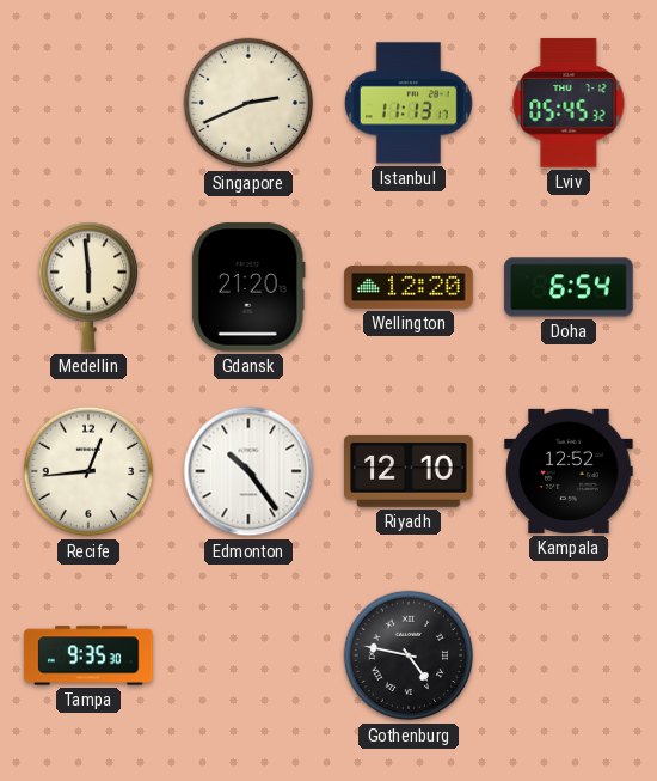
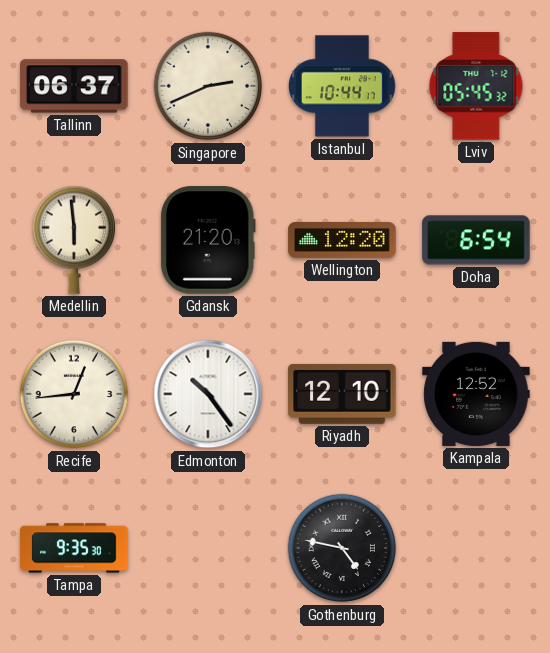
Tallinn: none -> 06:37 (74, 86)
Istanbul: 11:13 -> 10:44 (342, 86)
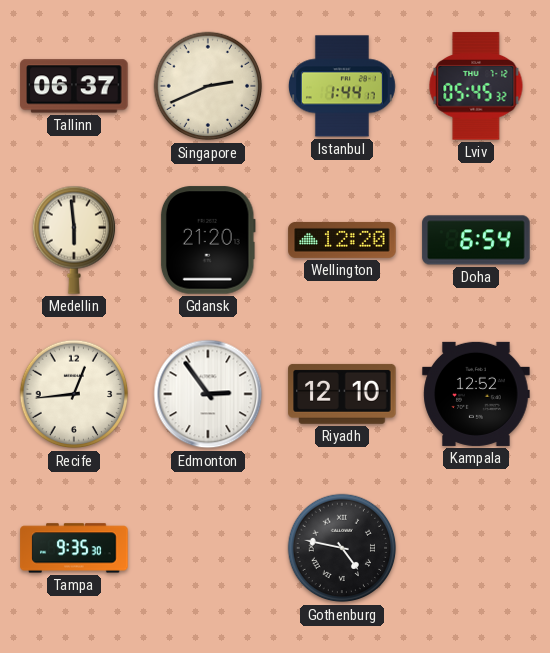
Istanbul: 10:44 -> 1:44 (342, 86)
Edmonton: 10:24 -> 2:54 (208, 394)
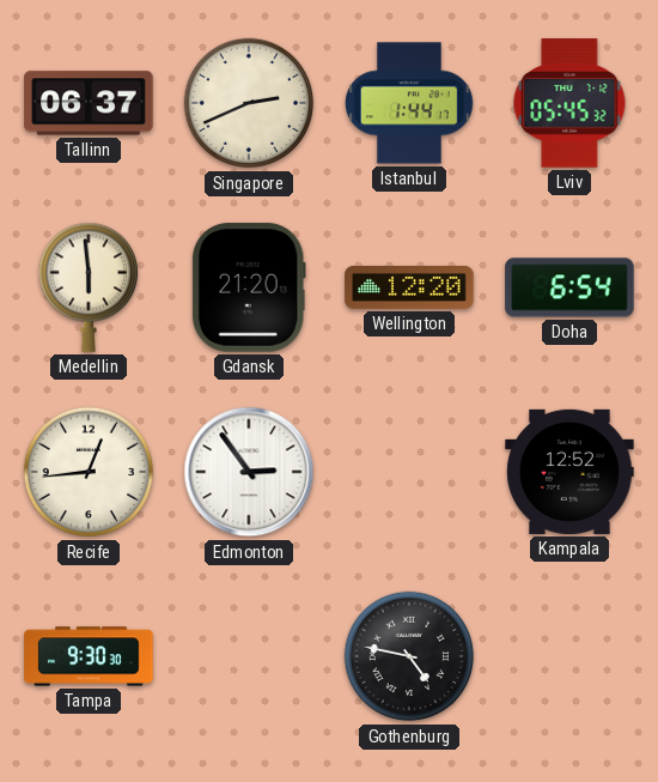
Riyadh: 12:10 -> none (342, 394)
Tampa: 9:35 -> 9:30 (89, 656)
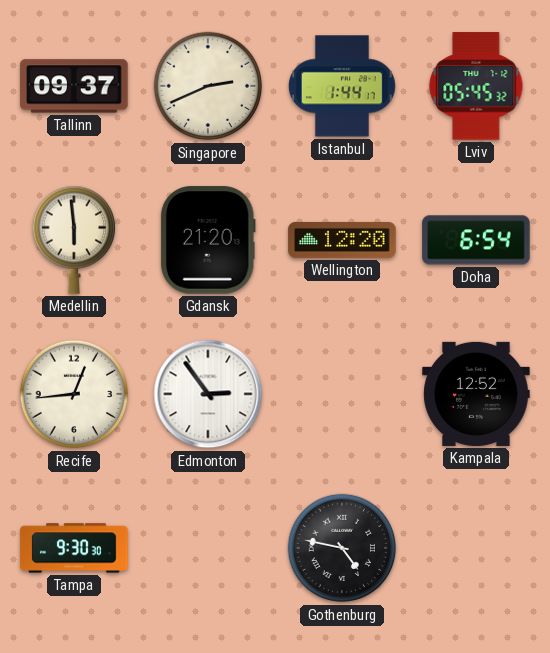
Tallinn: 06:37 -> 09:37 (74, 86)
